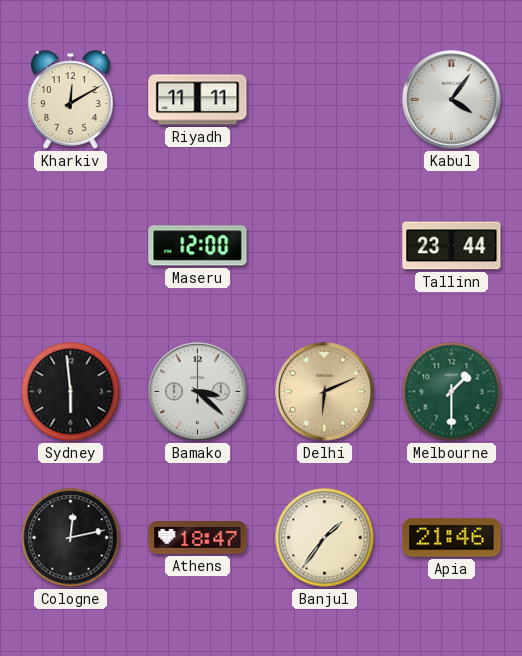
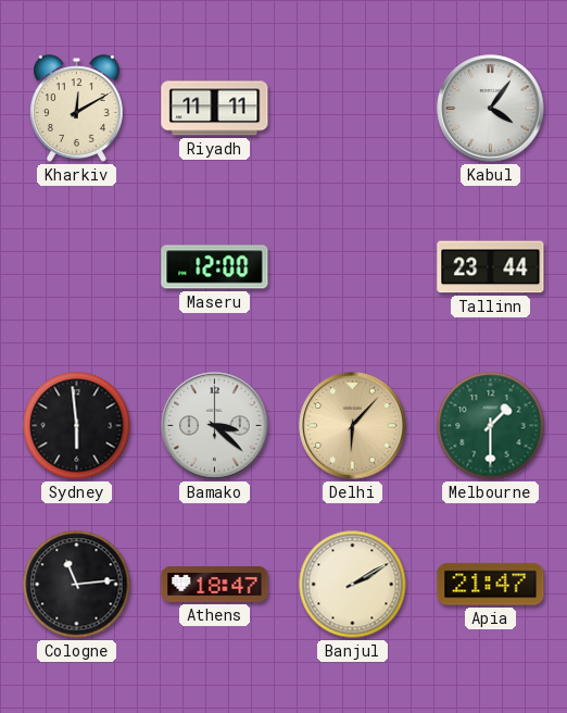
Delhi: 6:11 -> 6:07 (353, 426)
Cologne: 12:13 -> 11:14 (77, 585)
Banjul: 1:36 -> 2:10 (353, 585)
Apia: 21:46 -> 21:47 (491, 585)
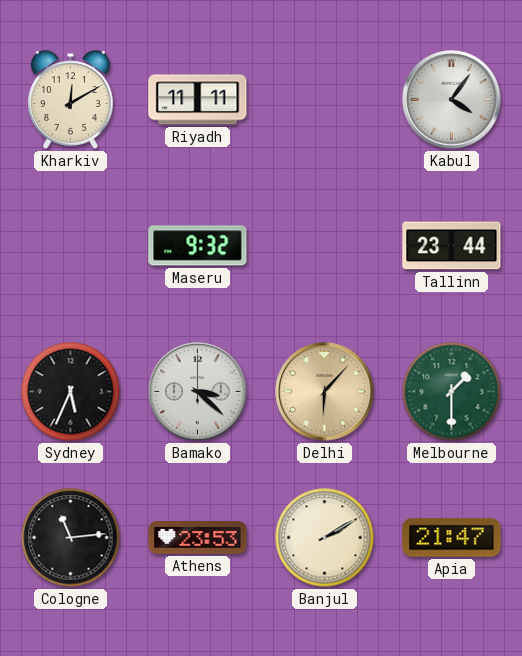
Maseru: 12:00 -> 9:32 (198, 246)
Sydney: 5:59 -> 5:34 (71, 392)
Athens: 18:47 -> 23:53 (198, 538)
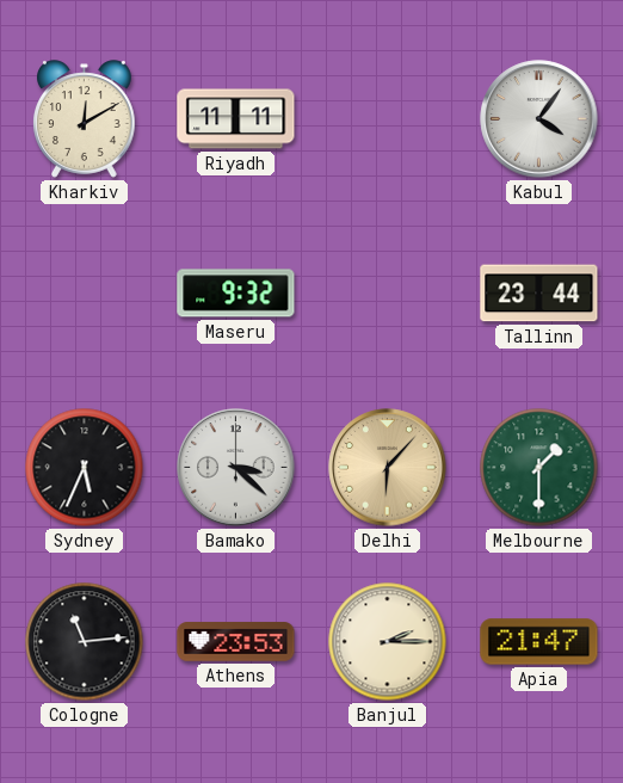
Banjul: 2:10 -> 2:15 (388, 642)
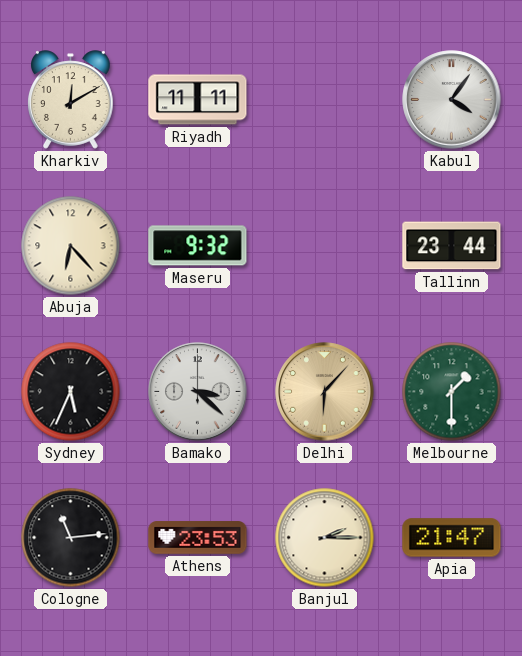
Abuja: none -> 6:23 (71, 246)
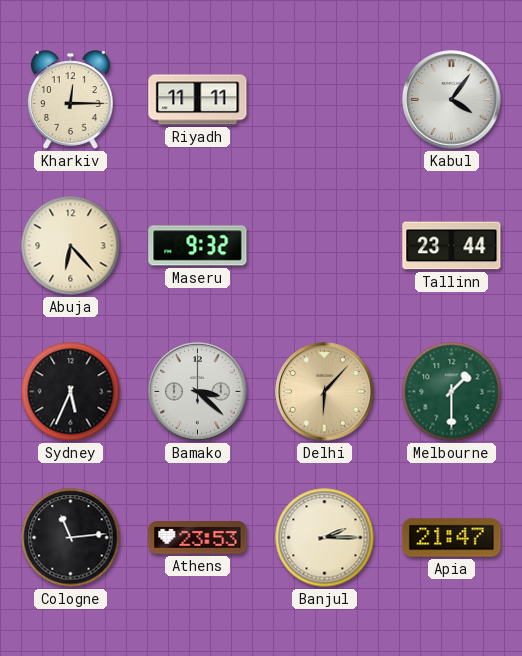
Kharkiv: 12:10 -> 12:15 (71, 100)
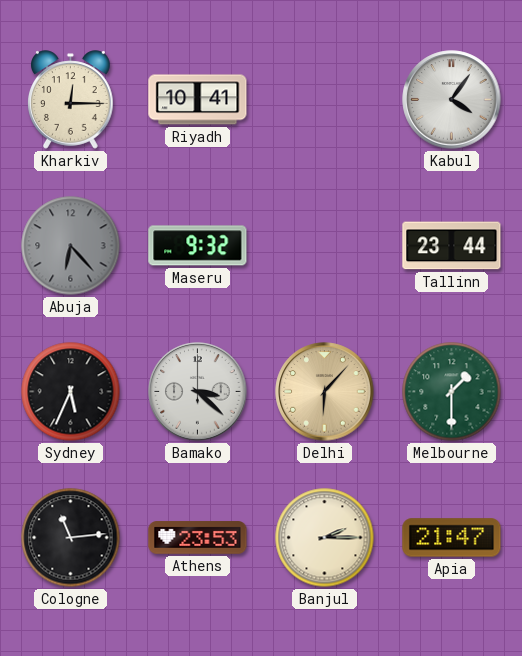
Riyadh: 11:11 -> 10:41 (198, 100)
Abuja dial: cream -> grey (71, 246)
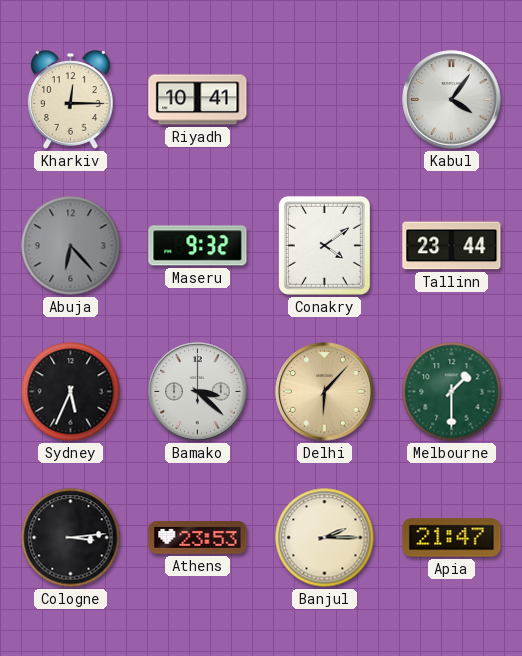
Conakry: none -> 4:09 (324, 245)
Cologne: 11:14 -> 3:14 (71, 538)
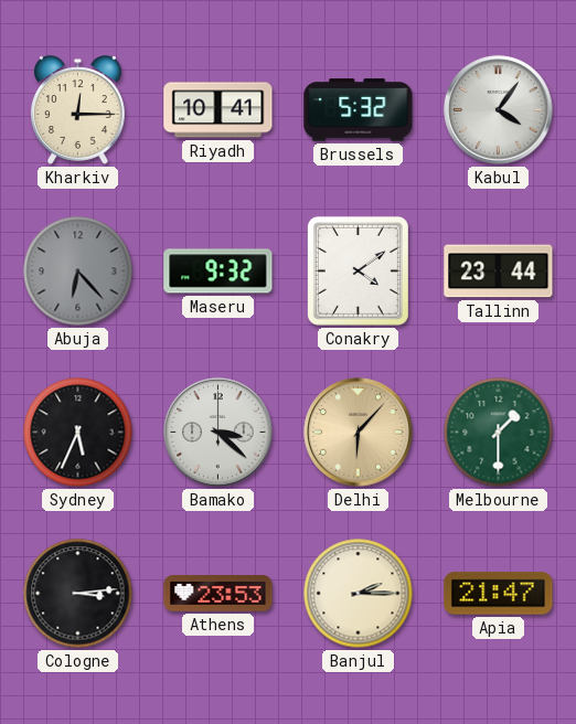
Brussels: none -> 5:32 (359, 110)
